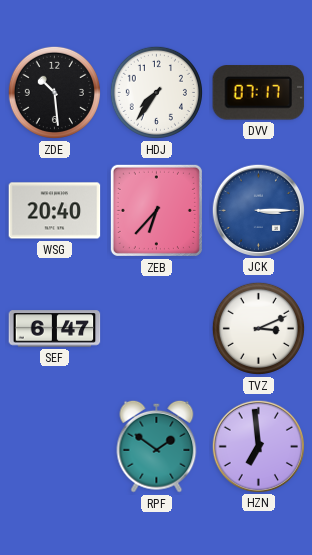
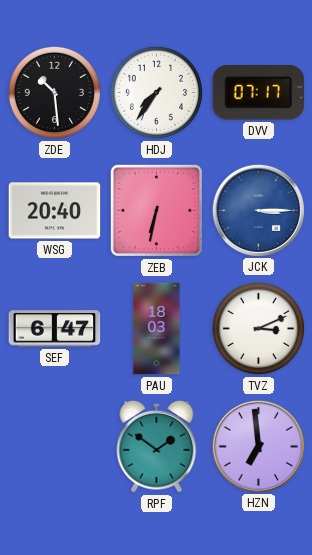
ZEB: 6:37 -> 6:32 (156, 210)
PAU: none -> 18:03 (157, 329)
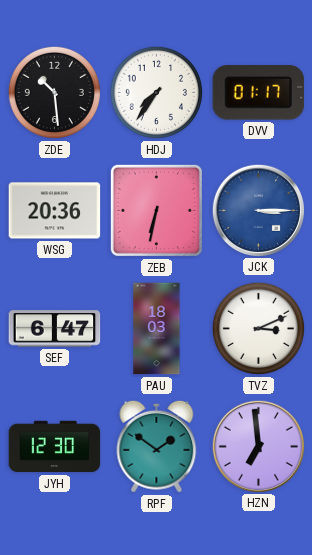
DVV: 07:17 -> 01:17 (259, 93)
WSG: 20:40 -> 20:36 (55, 211)
JYH: none -> 12:30 (55, 447)
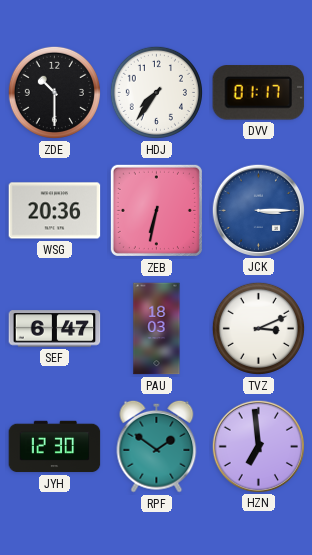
ZDE: 10:29 -> 10:30 (54, 92)
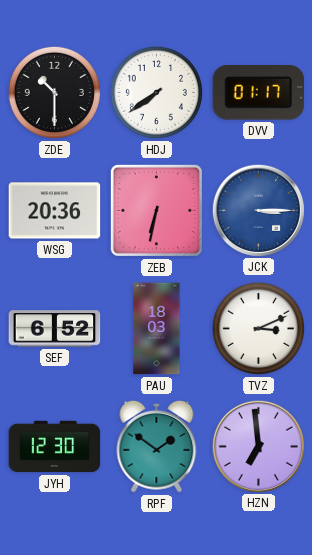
HDJ: 7:36 -> 7:39 (156, 92)
SEF: 6:47 -> 6:52 (55, 329)
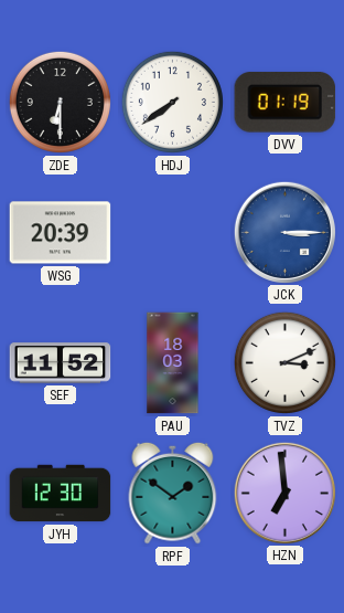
ZDE: 10:30 -> 6:30 (60, 102)
DVV: 01:17 -> 01:19 (286, 103)
WSG: 20:36 -> 20:39 (61, 233)
ZEB: 6:32 -> none (156, 210)
SEF: 6:52 -> 11:52 (61, 363)
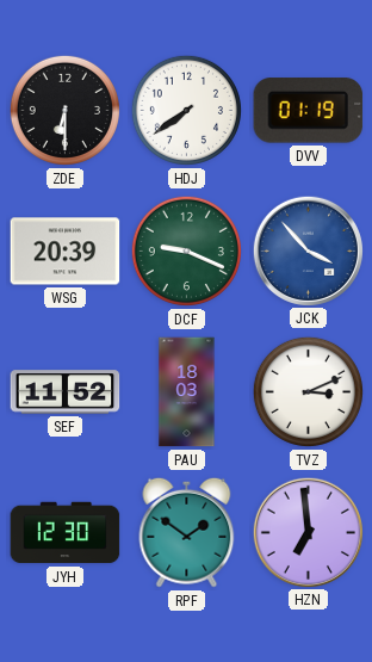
DCF: none -> 9:19 (186, 250)
JCK: 3:15 -> 3:53 (308, 250)
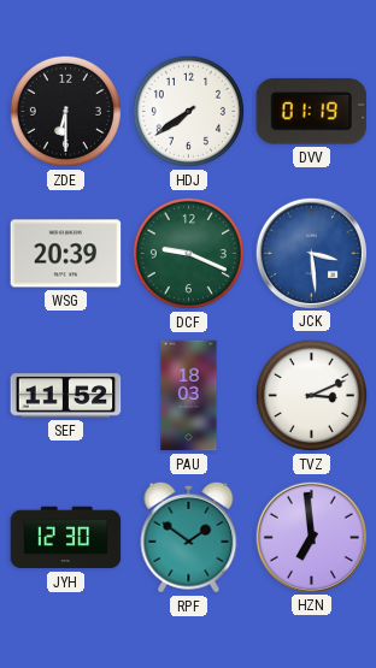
JCK: 3:53 -> 3:29 (311, 253)
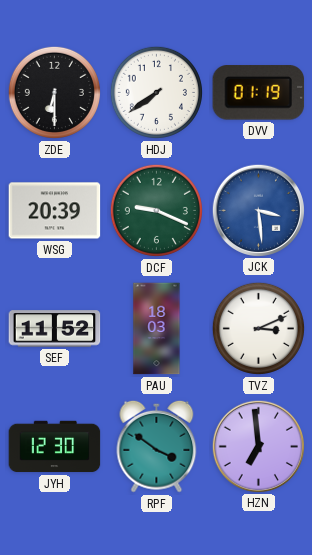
RPF: 1:51 -> 3:51 (157, 446)
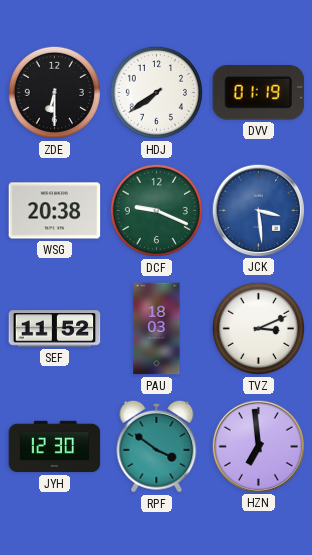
WSG: 20:39 -> 20:38 (55, 211)
